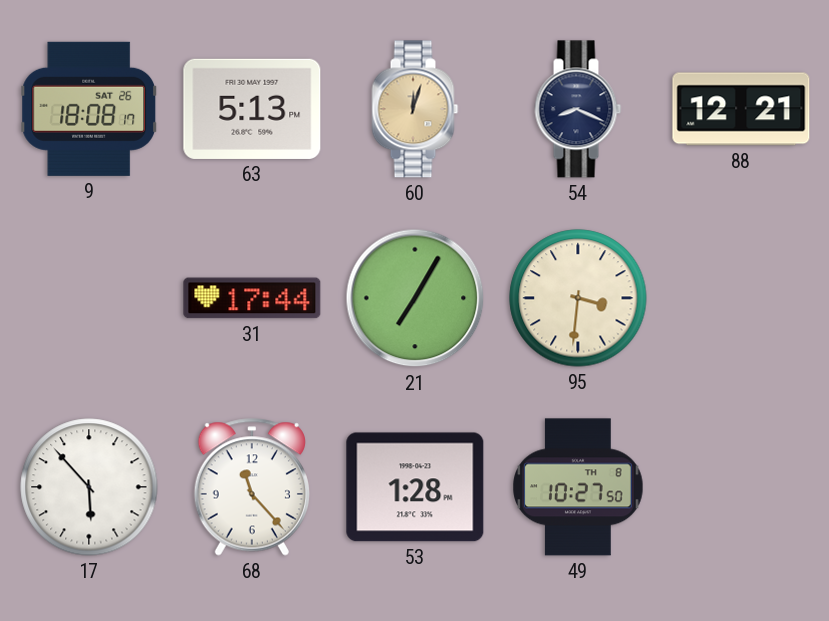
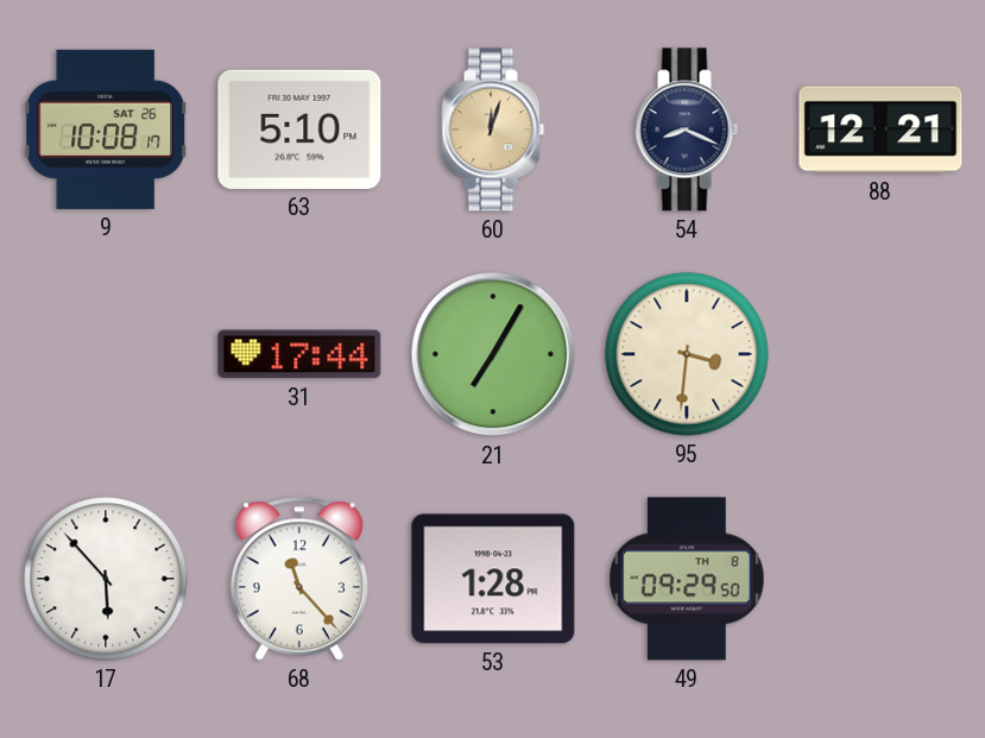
9: 18:08 -> 10:08 (107, 130)
63: 5:13 -> 5:10 (299, 130)
49: 10:27 -> 09:29 (687, 579)
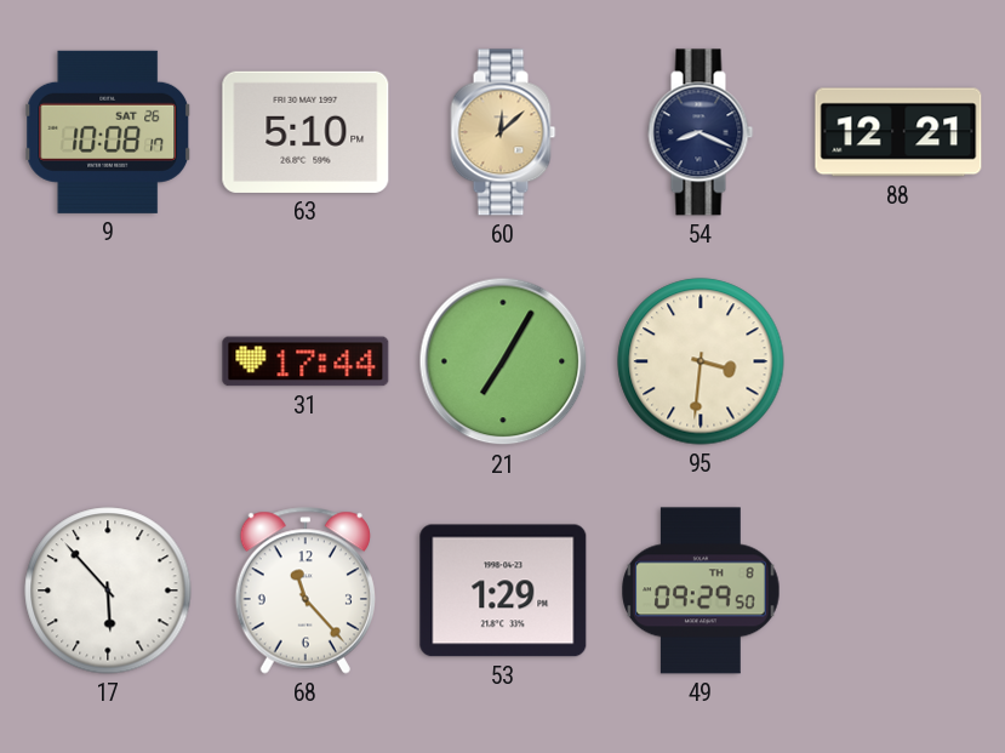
60: 12:03 -> 12:08 (503, 132)
53: 1:28 -> 1:29 (503, 591)
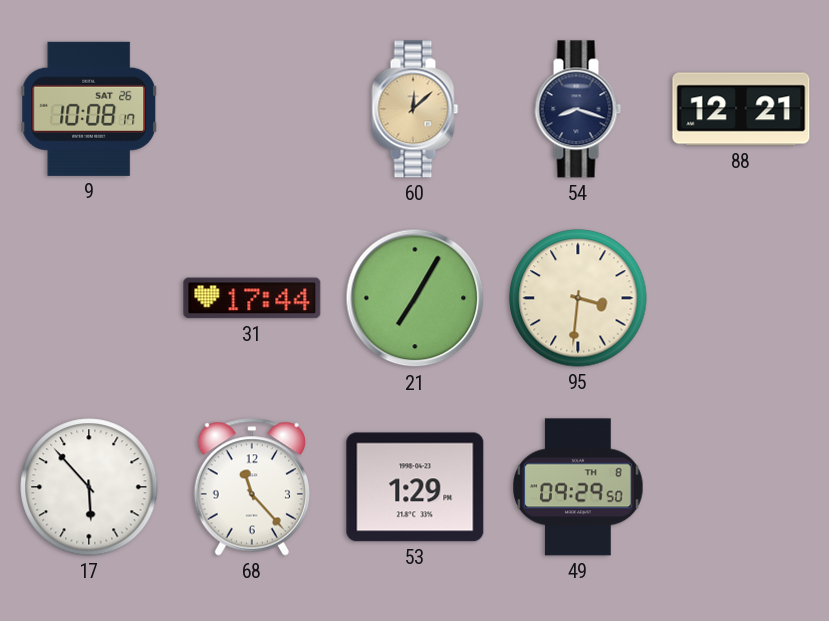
63: 5:10 -> none (306, 132)
54: 8:19 -> 8:18 (578, 109)
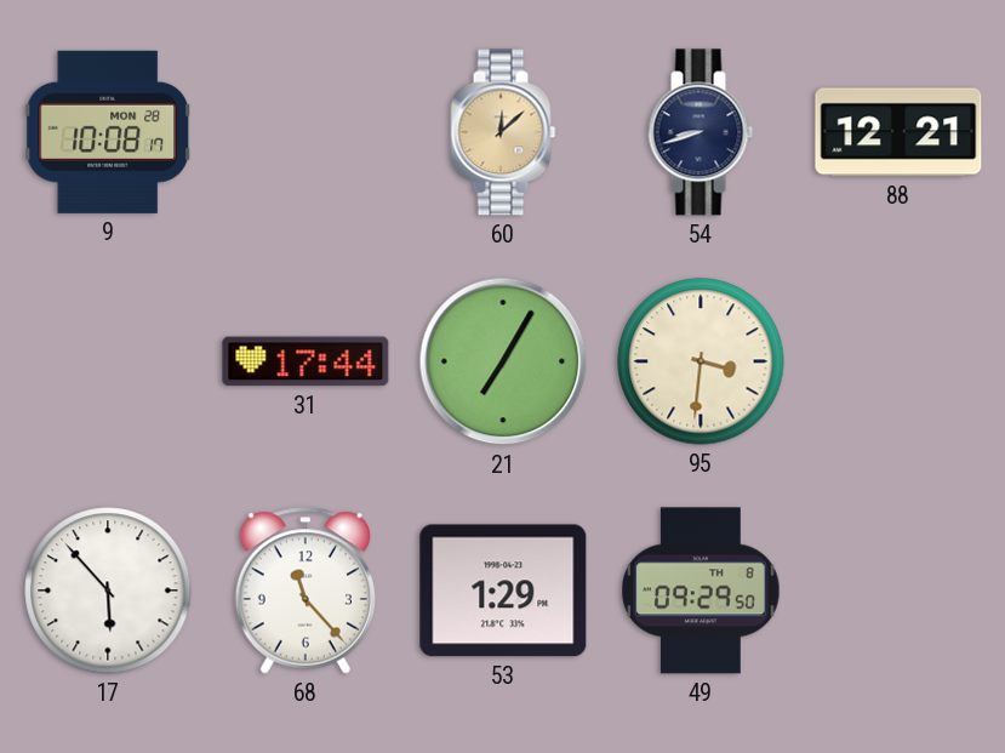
9 date: SAT 26 -> MON 28 (109, 132)
54: 8:18 -> 8:42 (701, 132)
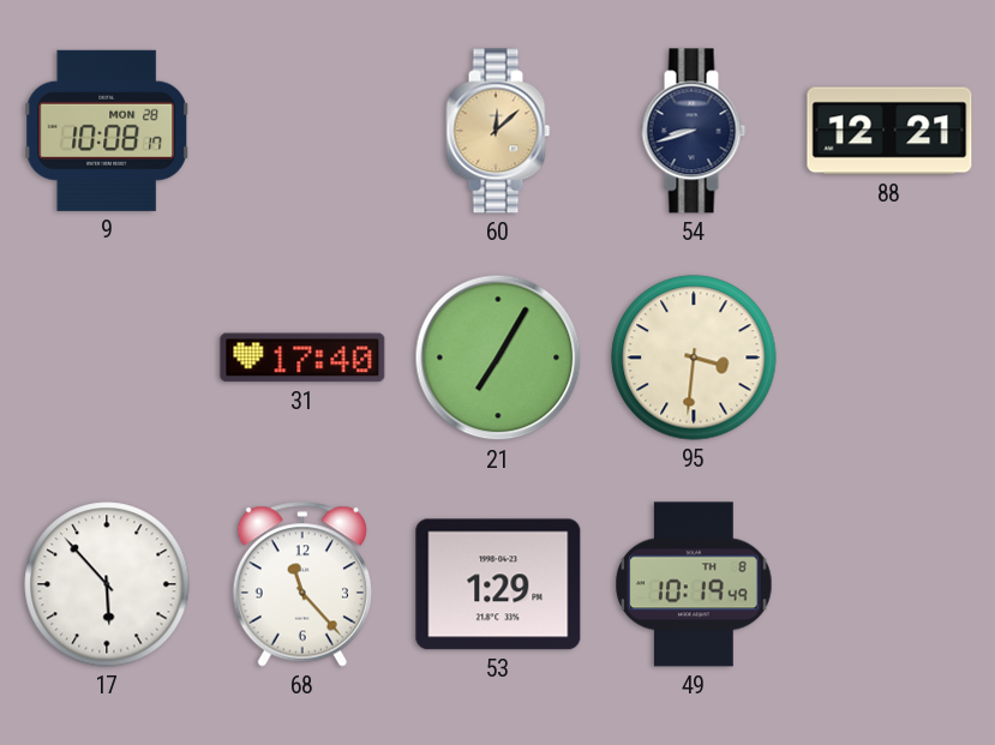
31: 17:44 -> 17:40 (302, 358)
49: 09:29 -> 10:19 (694, 584)
